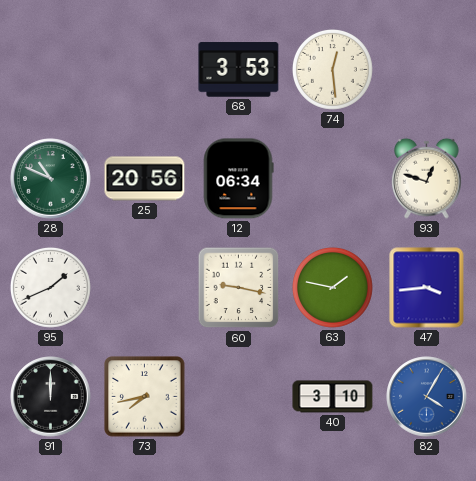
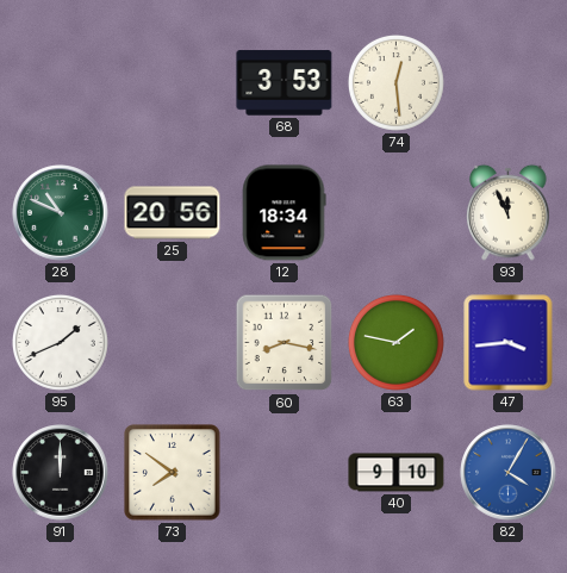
12: 06:34 -> 18:34 (283, 213)
93: 12:48 -> 11:56 (509, 212)
60: 9:17 -> 8:17 (285, 343)
73: 7:43 -> 7:51 (173, 473)
40: 3:10 -> 9:10 (397, 473)
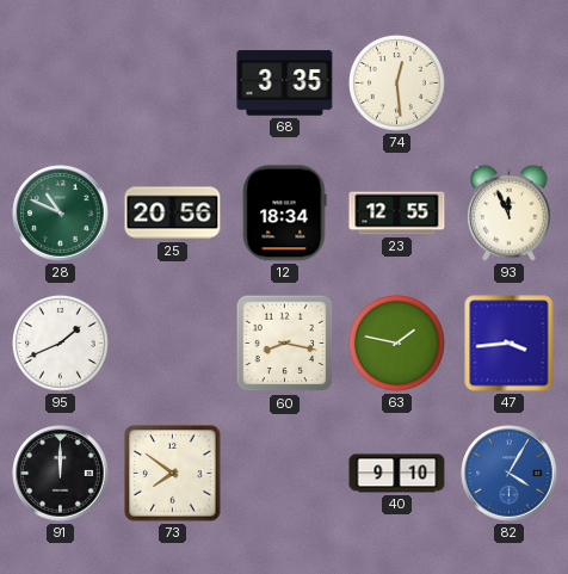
68: 3:53 -> 3:35 (285, 84)
23: none -> 12:55 (397, 214)
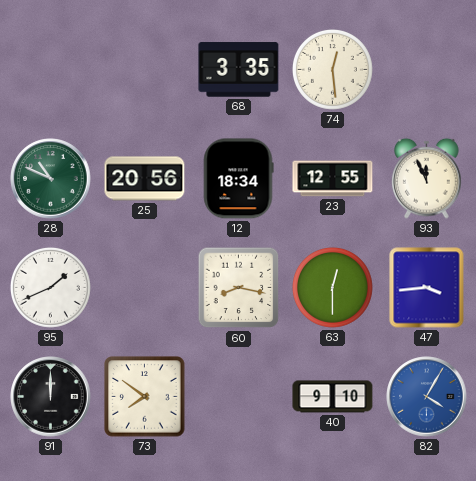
63: 1:47 -> 12:30 (332, 287)
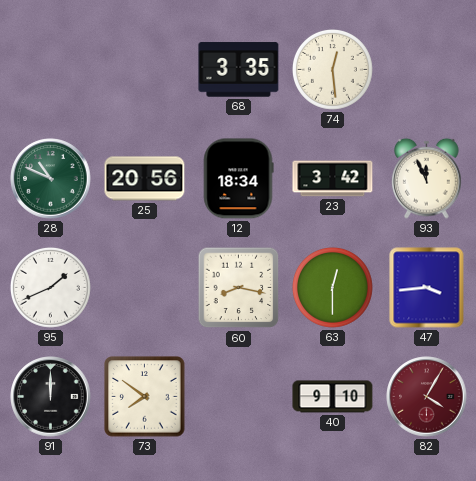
23: 12:55 -> 3:42 (333, 179)
82 dial: blue -> burgundy (427, 397)
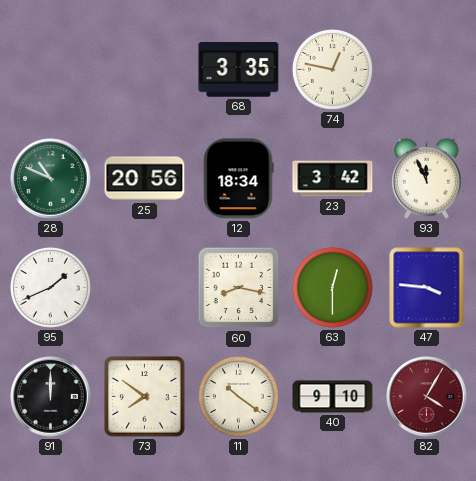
74: 12:29 -> 12:47 (332, 69)
47: 3:44 -> 3:46 (427, 288)
11: none -> 10:21 (238, 396)
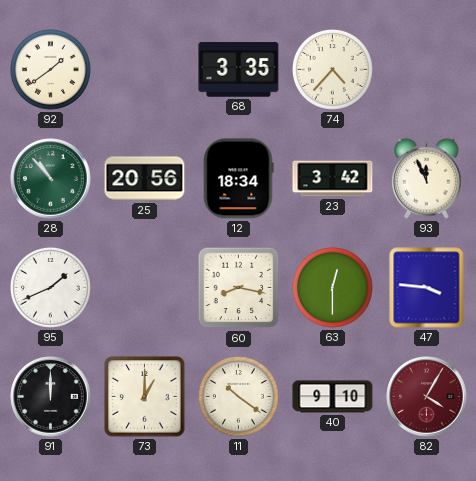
92: none -> 1:39 (50, 69)
74: 12:47 -> 4:37 (332, 69)
28: 10:49 -> 10:53 (51, 179)
73: 7:51 -> 1:00 (145, 397)
